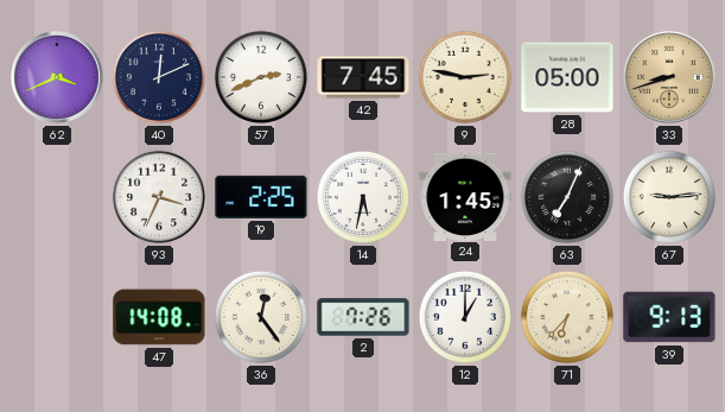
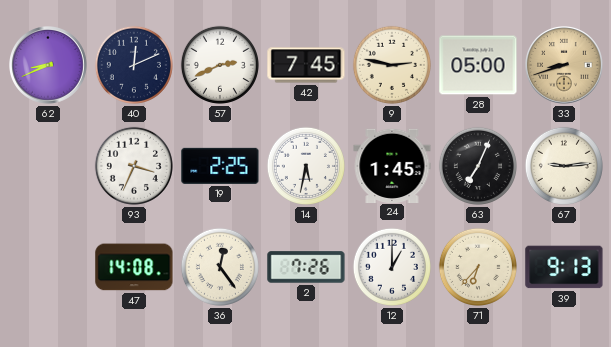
62: 3:41 -> 8:41 (49, 66)
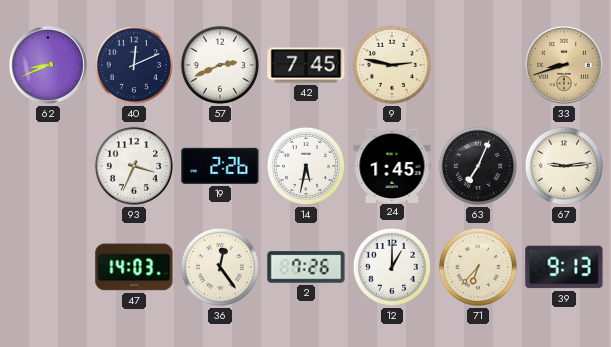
28: 05:00 -> none (478, 65)
19: 2:25 -> 2:26 (220, 166)
47: 14:08 -> 14:03 (134, 267)
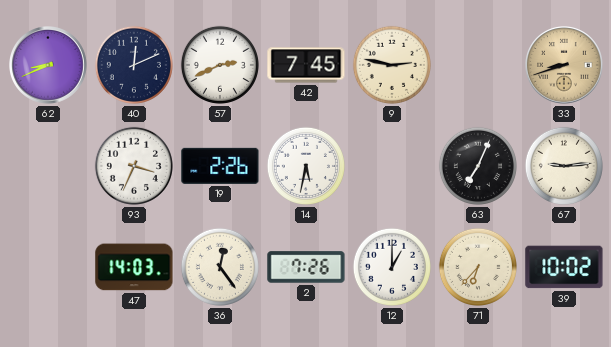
24: 1:45 -> none (392, 165)
39: 9:13 -> 10:02 (564, 267)
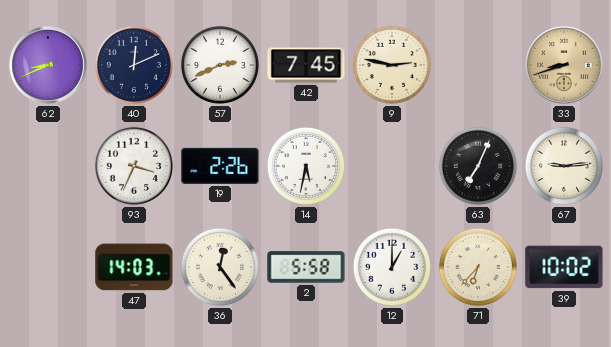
2: 7:26 -> 5:58 (306, 267)
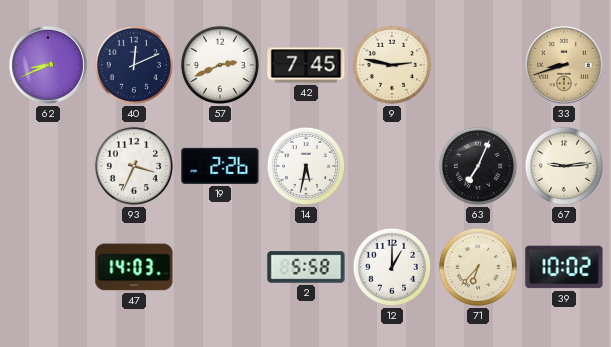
36: 12:24 -> none (220, 267)
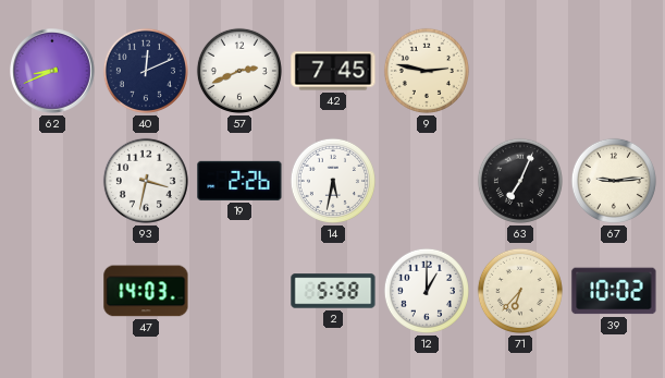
33: 8:42 -> none (565, 66)
93: 3:34 -> 3:32 (146, 181)
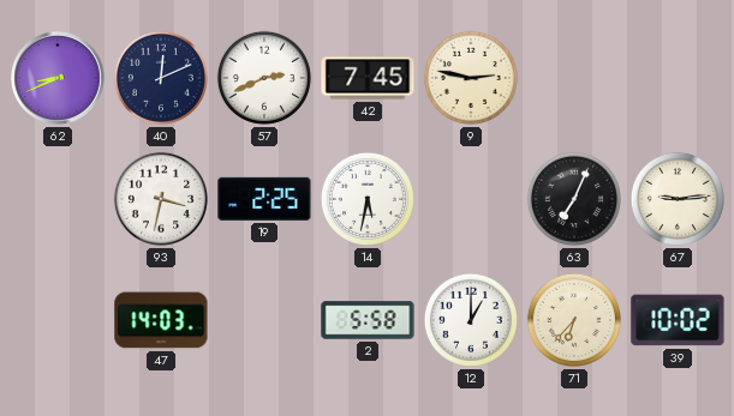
19: 2:26 -> 2:25 (264, 199)
